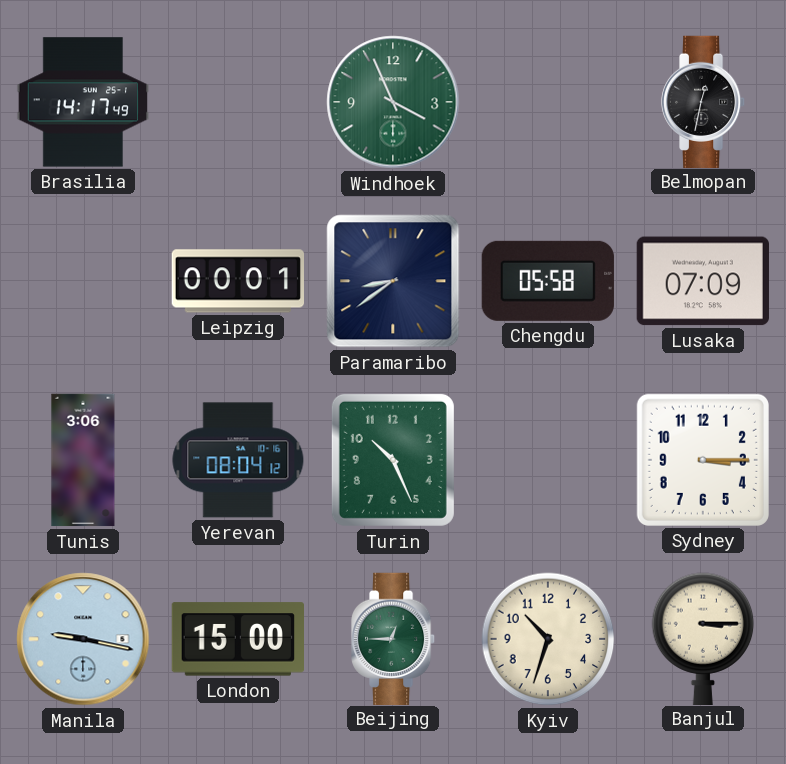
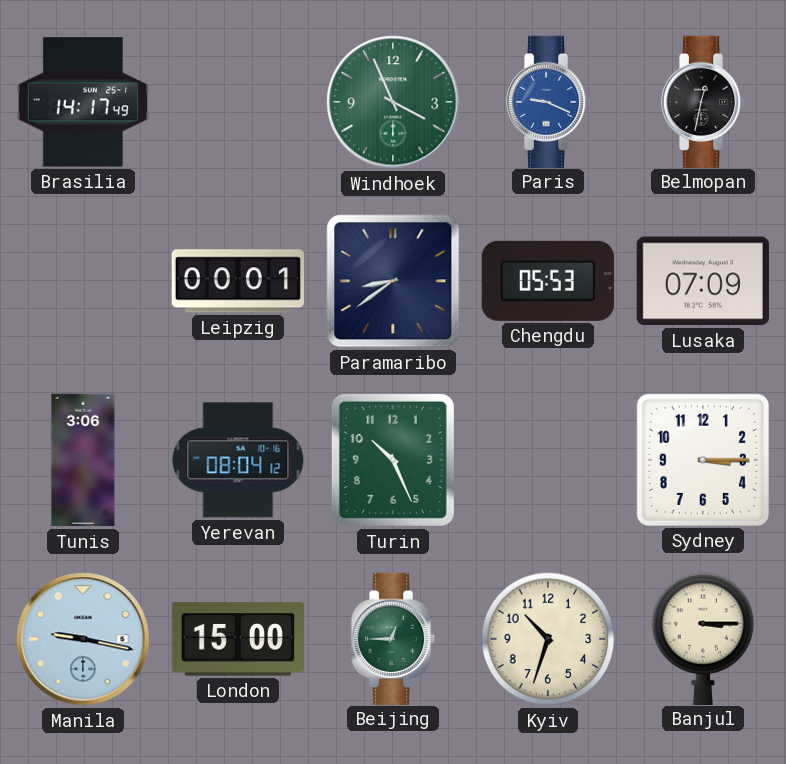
Paris: none -> 9:19 (548, 101)
Chengdu: 05:58 -> 05:53 (548, 281)
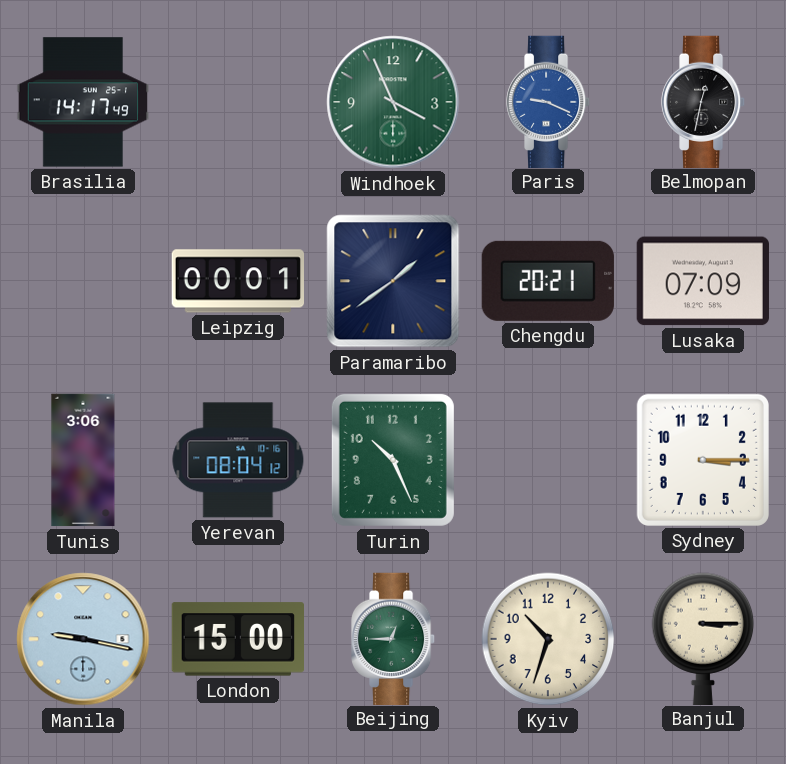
Paramaribo: 8:39 -> 1:39 (393, 281)
Chengdu: 05:53 -> 20:21 (548, 281)
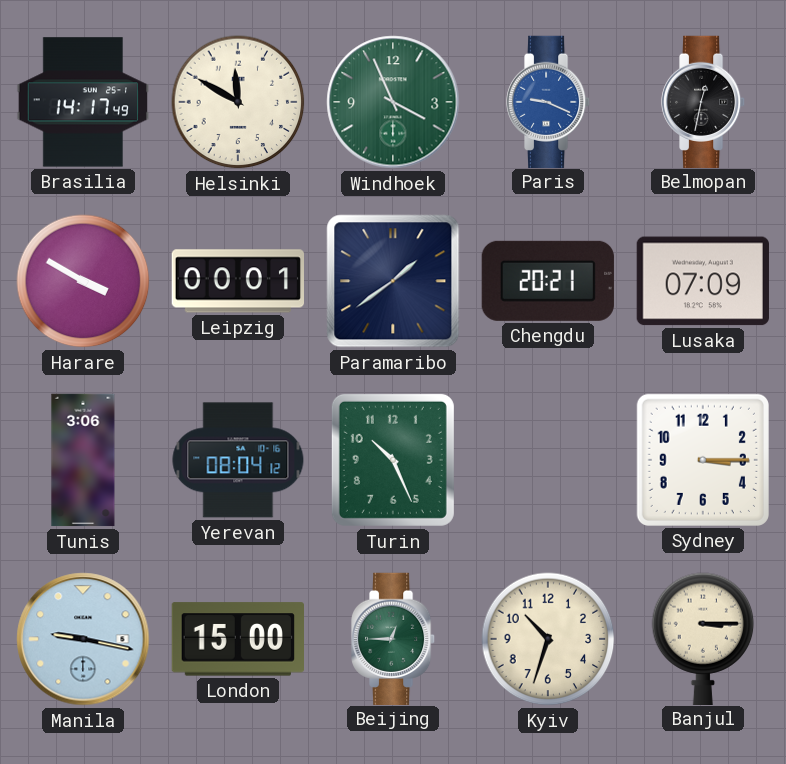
Helsinki: none -> 11:50 (238, 102)
Harare: none -> 3:50 (83, 281)
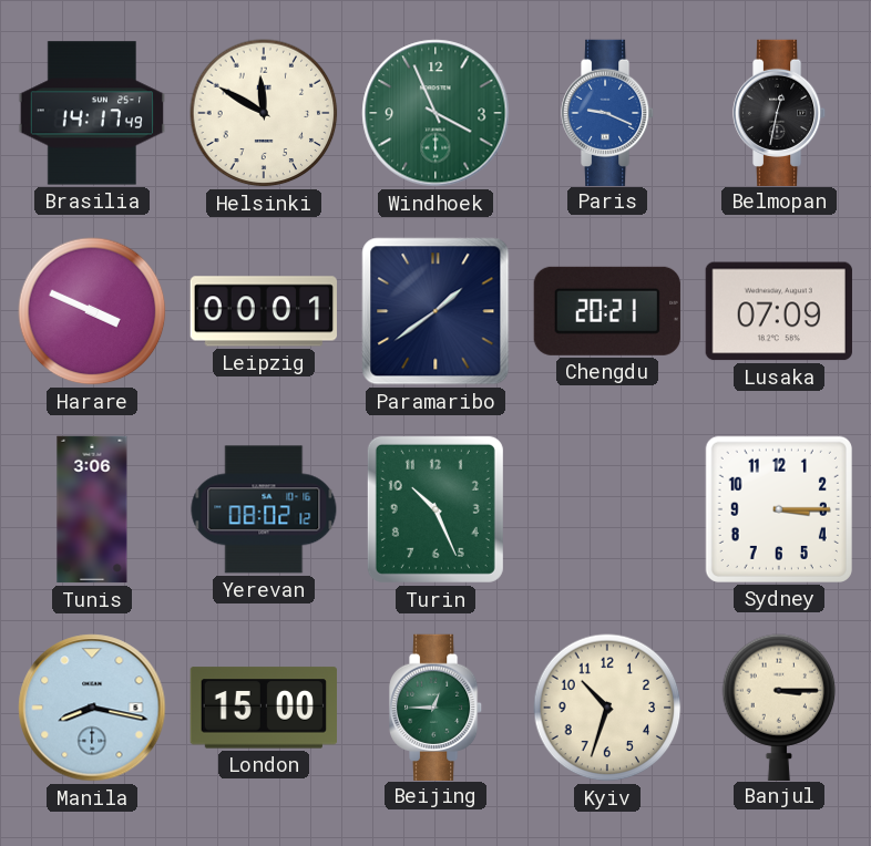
Harare: 3:50 -> 3:49 (92, 311)
Yerevan: 08:04 -> 08:02 (264, 509)
Manila: 9:17 -> 8:17 (92, 708)
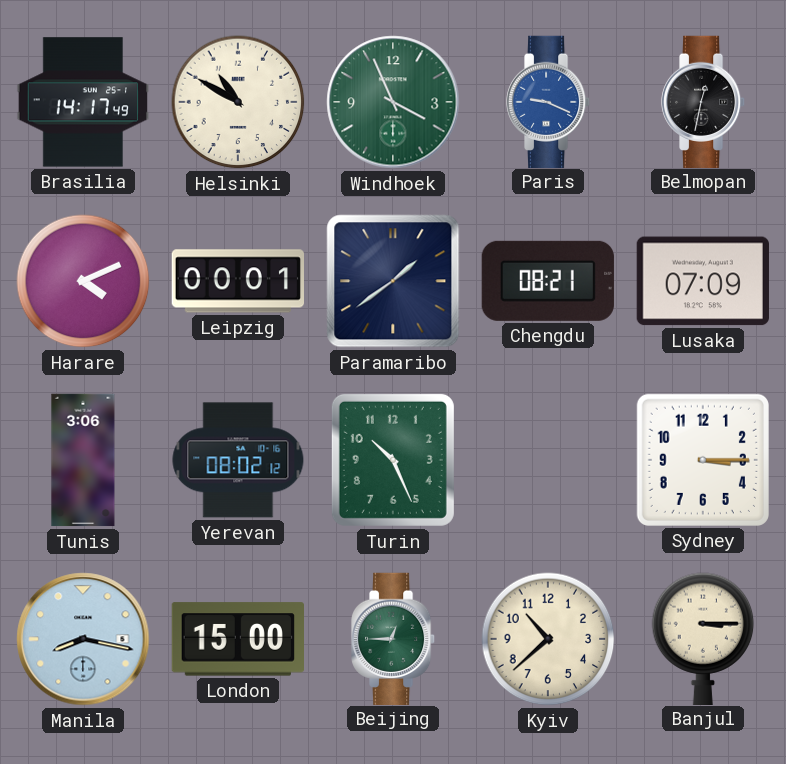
Helsinki: 11:50 -> 10:50 (238, 102)
Harare: 3:49 -> 4:11 (83, 281)
Chengdu: 20:21 -> 08:21 (548, 281)
Kyiv: 10:33 -> 10:38 (548, 639)
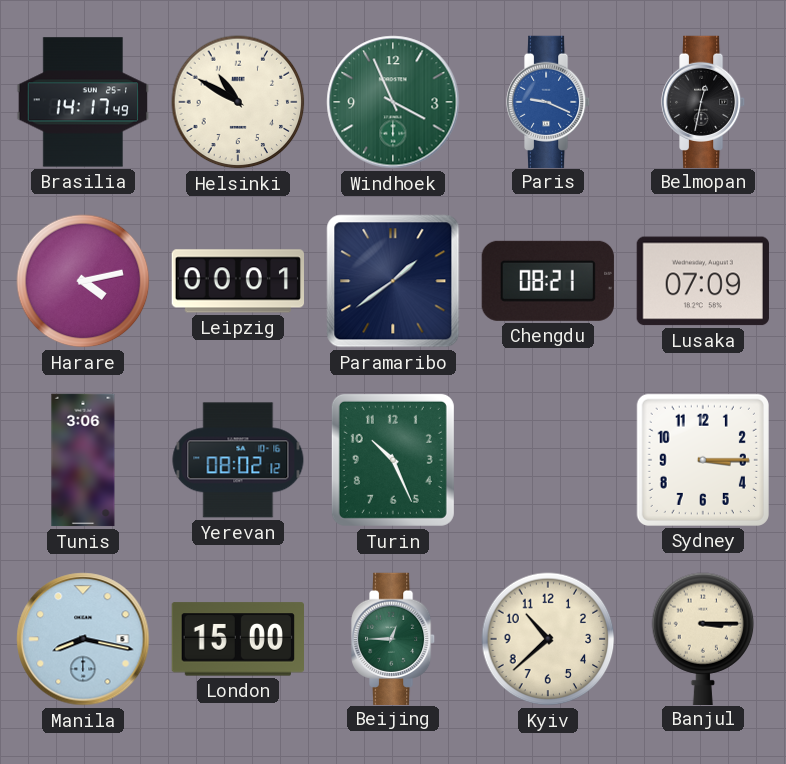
Harare: 4:11 -> 4:13 (83, 281)
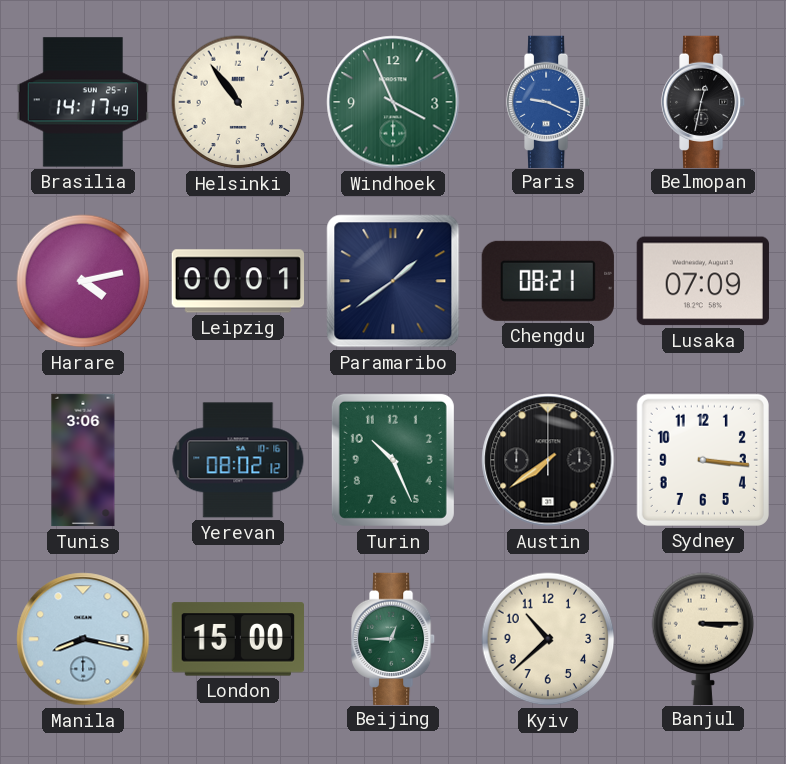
Helsinki: 10:50 -> 10:54 (238, 102)
Austin: none -> 7:39 (548, 460)
Sydney: 3:15 -> 3:16 (703, 460)
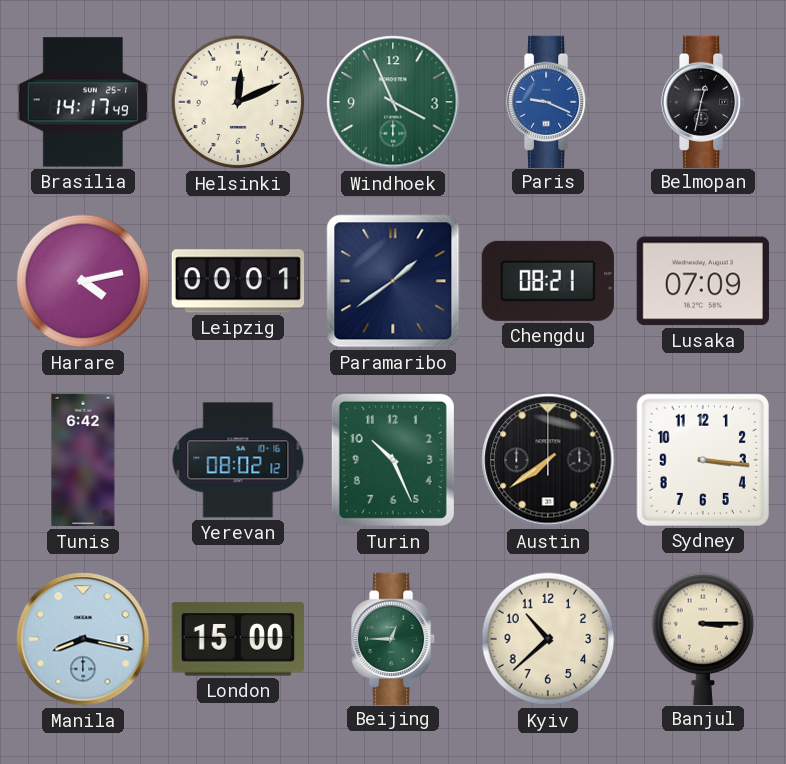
Helsinki: 10:54 -> 12:11 (238, 102)
Tunis: 3:06 -> 6:42 (83, 460)
